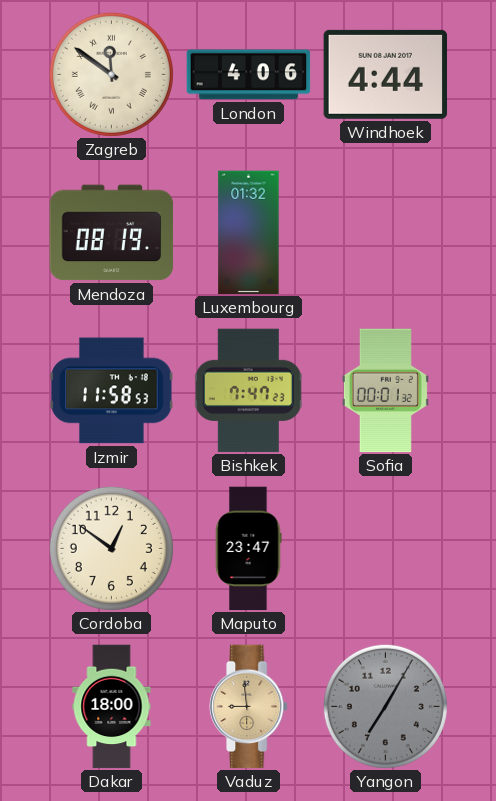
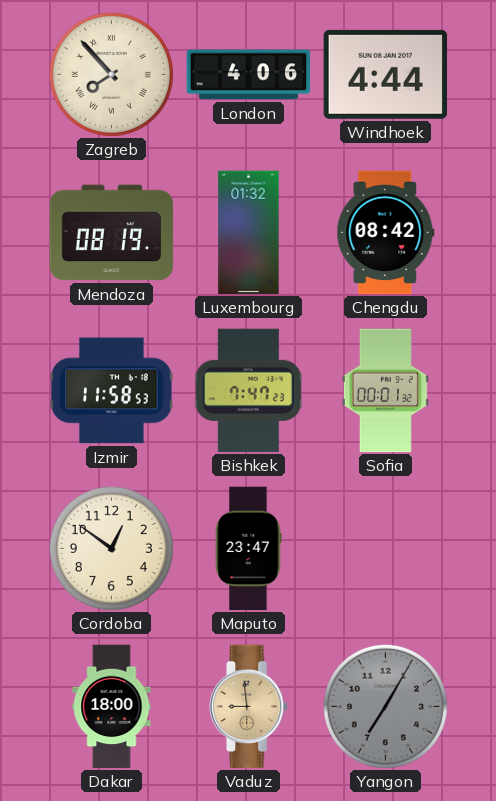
Zagreb: 11:51 -> 7:53 (111, 74)
Chengdu: none -> 08:42 (386, 233)
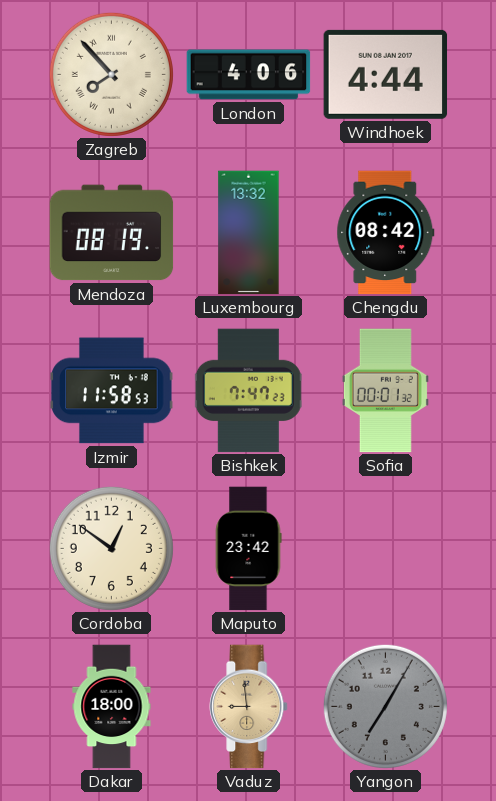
Luxembourg: 01:32 -> 13:32 (249, 233)
Maputo: 23:47 -> 23:42 (248, 549)
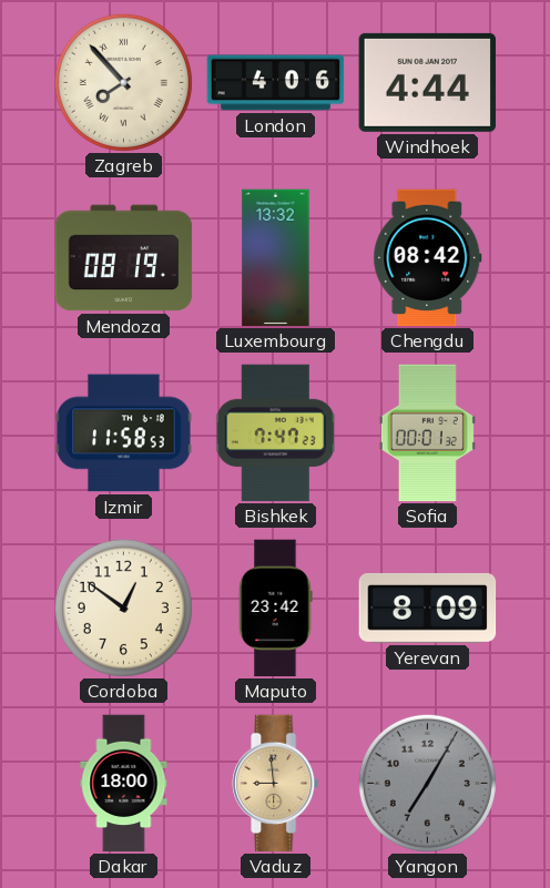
Yerevan: none -> 8:09 (428, 608)
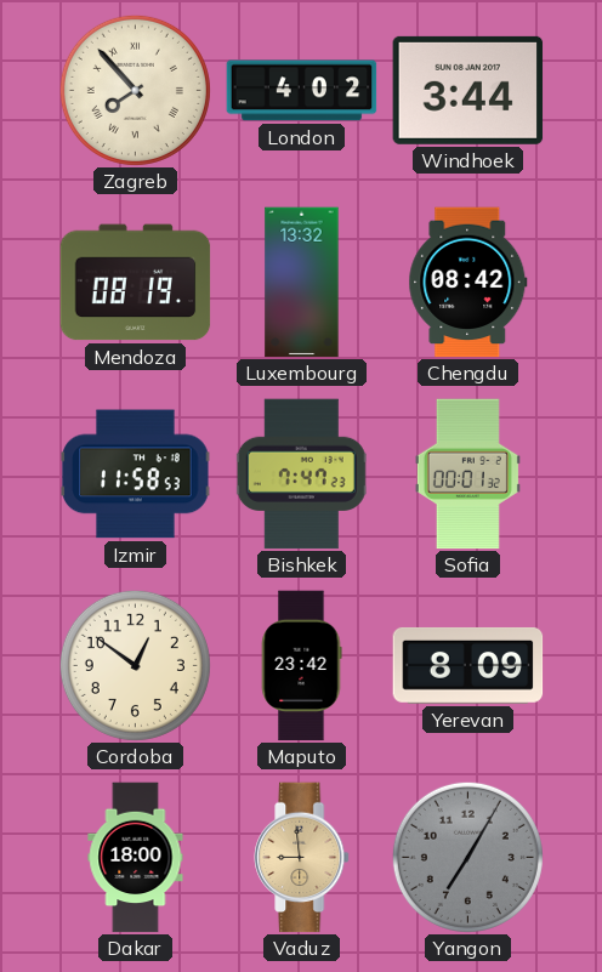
London: 4:06 -> 4:02 (302, 91)
Windhoek: 4:44 -> 3:44 (468, 90)
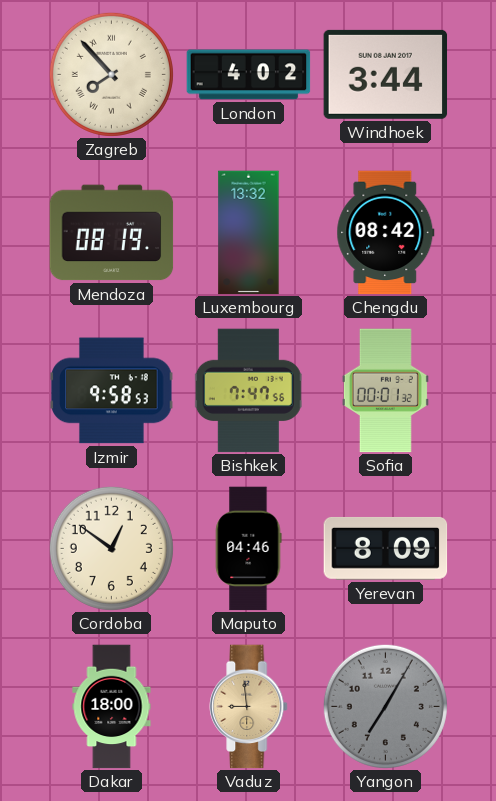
Izmir: 11:58 -> 9:58 (112, 391)
Bishkek: 7:47:23 -> 7:47:56 (248, 391)
Maputo: 23:42 -> 04:46 (248, 549)
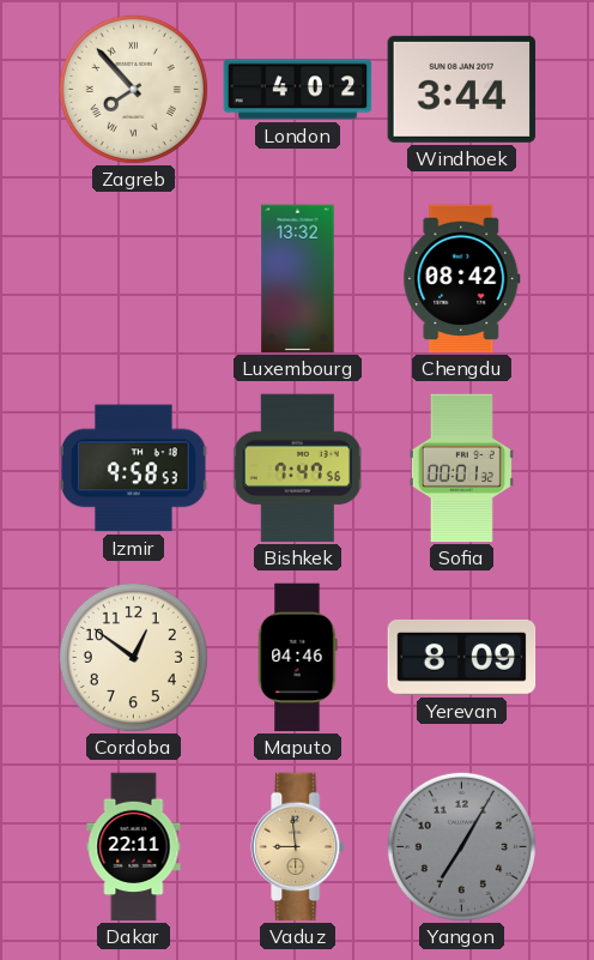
Mendoza: 08:19 -> none (112, 233)
Dakar: 18:00 -> 22:11 (134, 847)
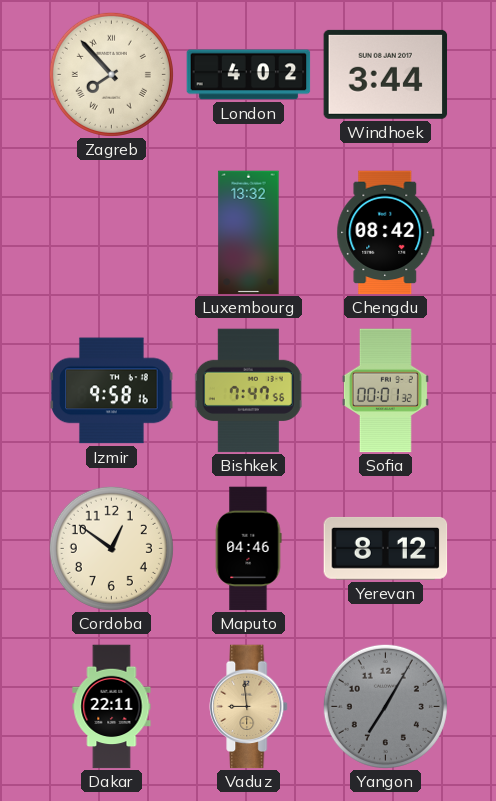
Izmir: 9:58:53 -> 9:58:16 (112, 391)
Yerevan: 8:09 -> 8:12 (386, 548)
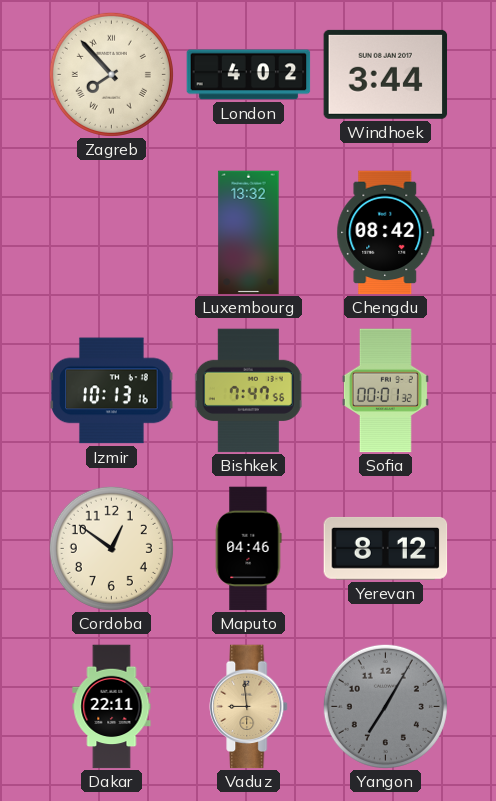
Izmir: 9:58 -> 10:13 (112, 391)
